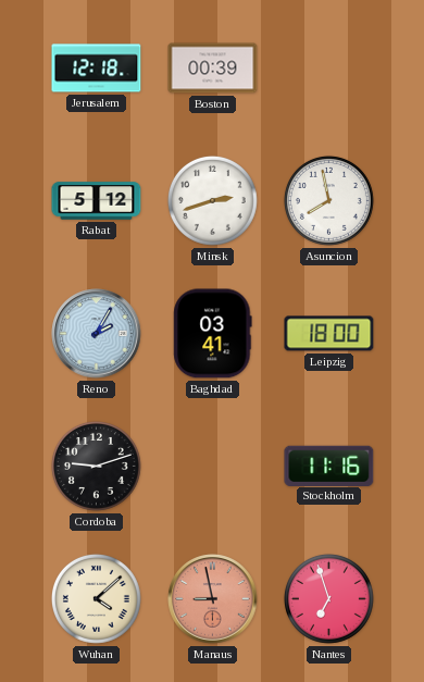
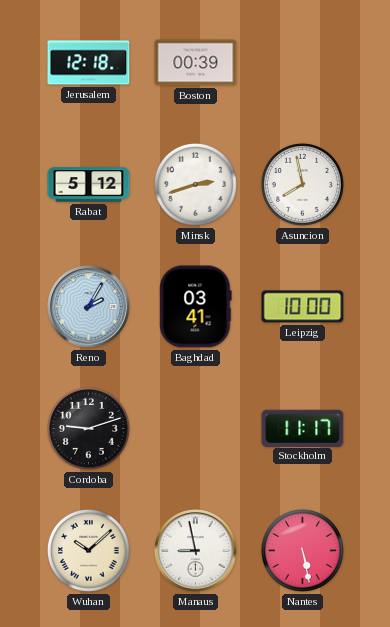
Leipzig: 18:00 -> 10:00 (303, 307)
Stockholm: 11:16 -> 11:17 (303, 428)
Wuhan: 4:08 -> 10:08 (88, 550)
Manaus dial: salmon -> white (196, 551)
Nantes: 6:57 -> 5:28 (302, 550)
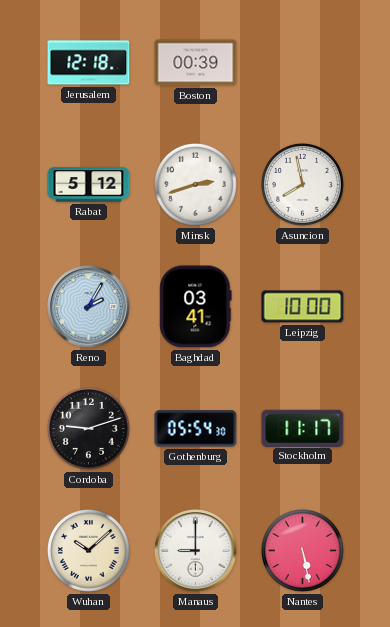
Gothenburg: none -> 05:54 (196, 429)
Manaus: 8:58 -> 9:00 (196, 551)
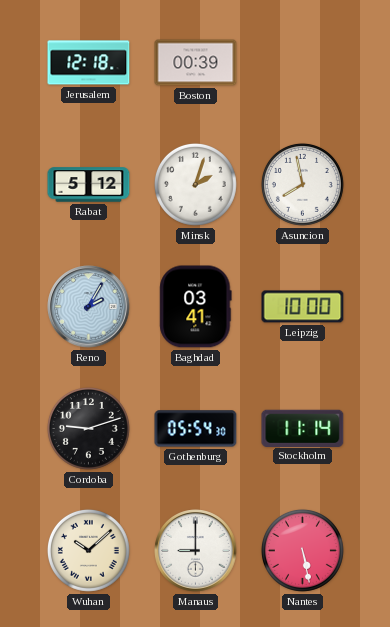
Minsk: 2:42 -> 2:03 (195, 184)
Stockholm: 11:17 -> 11:14 (303, 428)
